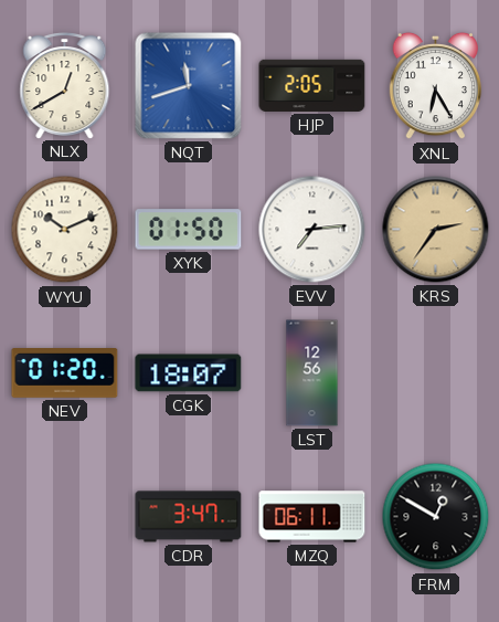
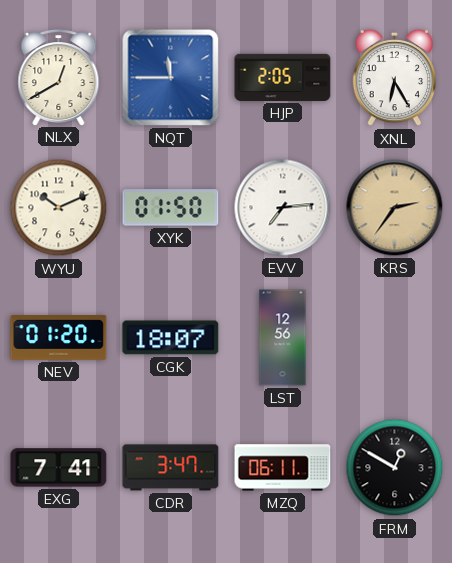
NQT: 11:42 -> 11:45 (171, 78)
EXG: none -> 7:41 (59, 468)
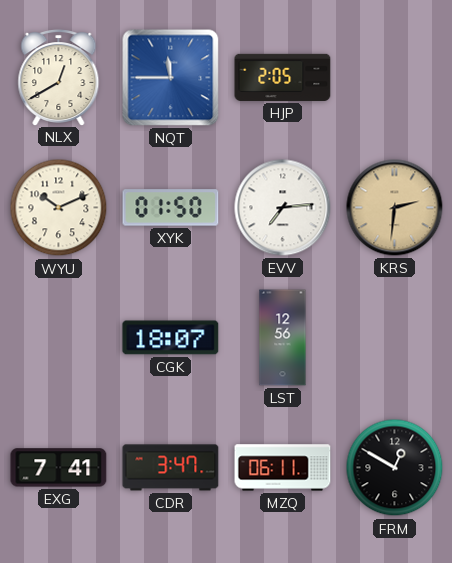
XNL: 6:25 -> none (395, 78)
KRS: 2:36 -> 2:31 (395, 208)
NEV: 01:20 -> none (59, 338)
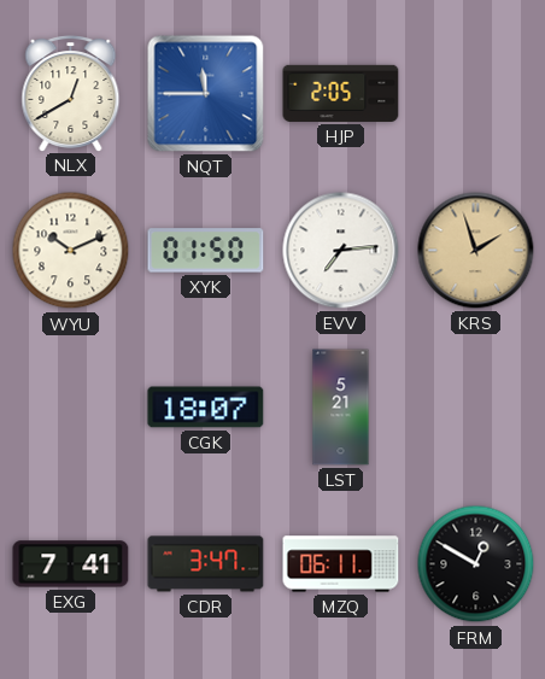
KRS: 2:31 -> 1:57 (476, 251)
LST: 12:56 -> 5:21 (341, 408)
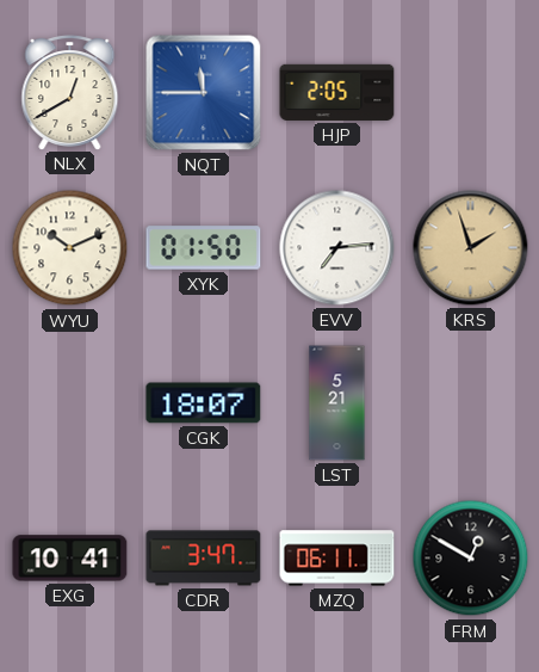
EXG: 7:41 -> 10:41 (70, 559)
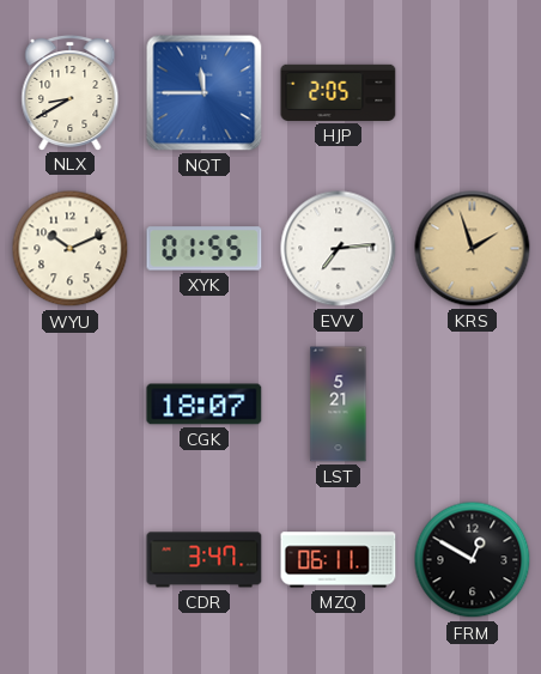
NLX: 12:40 -> 8:40 (71, 93)
XYK: 01:50 -> 01:55 (205, 249)
EXG: 10:41 -> none (70, 559)
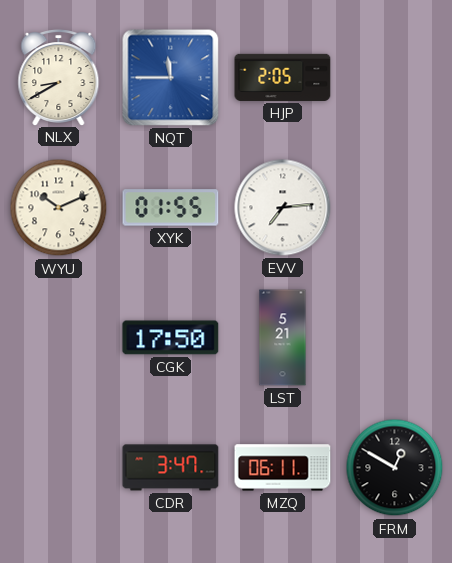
KRS: 1:57 -> none (473, 249)
CGK: 18:07 -> 17:50 (171, 338)
